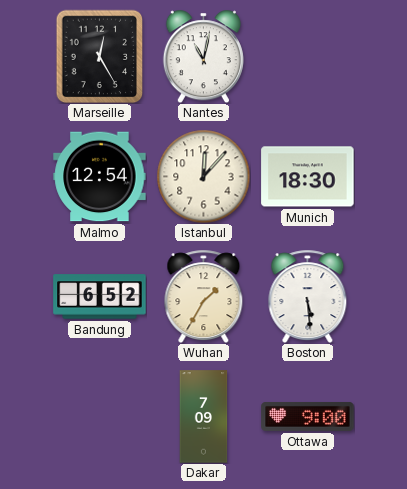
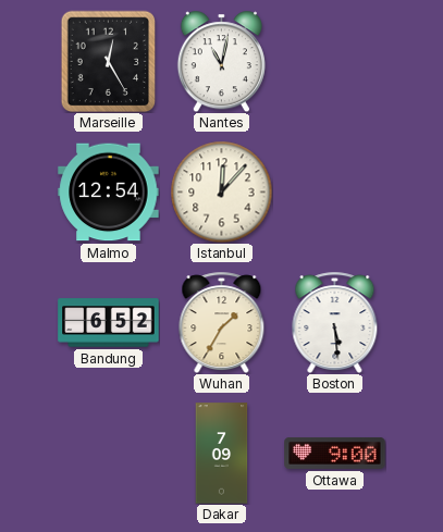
Munich: 18:30 -> none (308, 177)
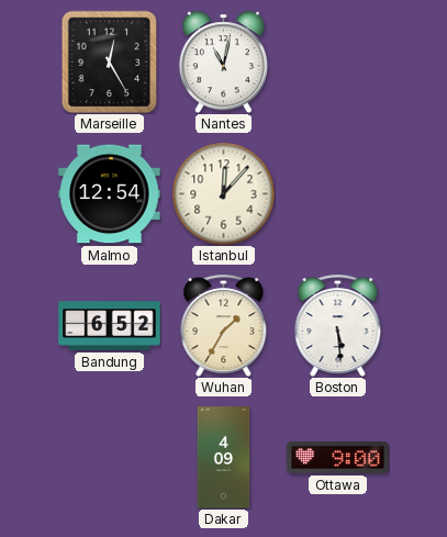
Dakar: 7:09 -> 4:09 (224, 458)
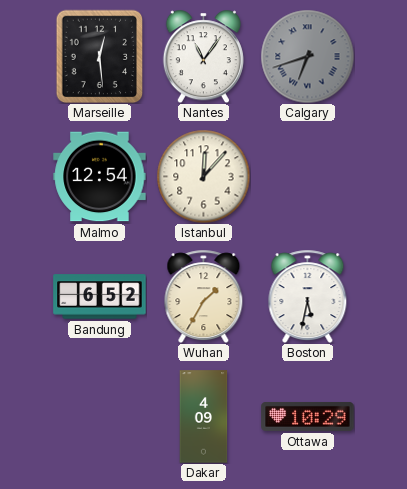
Marseille: 12:25 -> 12:29 (100, 56)
Nantes: 11:02 -> 11:06 (203, 56)
Calgary: none -> 6:42 (307, 56)
Boston: 5:29 -> 5:32 (308, 296)
Ottawa: 9:00 -> 10:29 (308, 416)
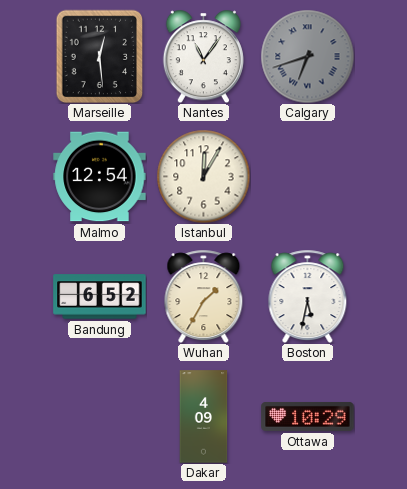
Istanbul: 12:07 -> 12:05 (203, 176)
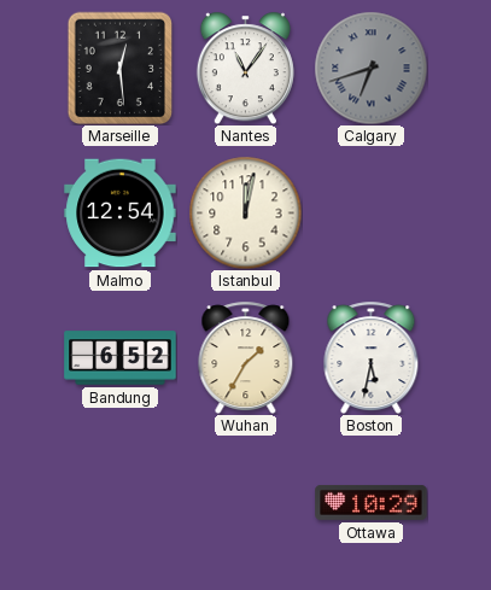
Istanbul: 12:05 -> 12:02 (245, 212)
Dakar: 4:09 -> none (204, 417)
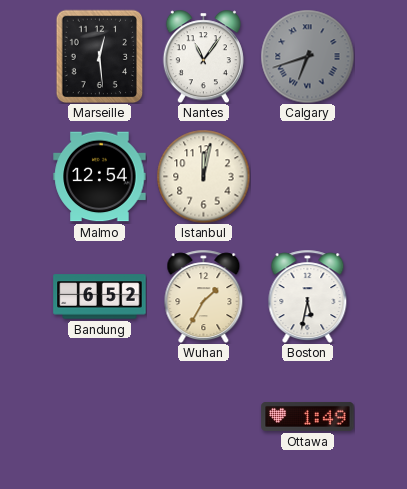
Ottawa: 10:29 -> 1:49 (308, 416)
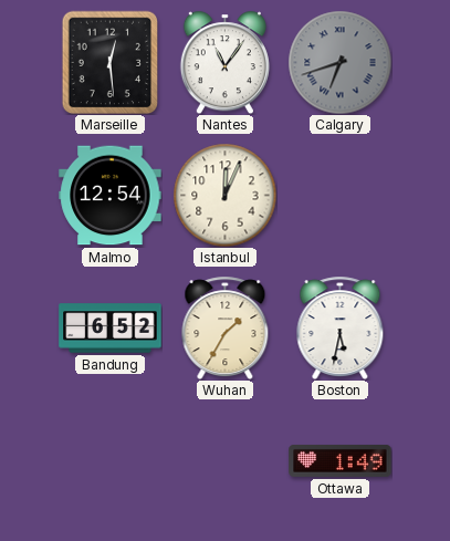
Istanbul: 12:02 -> 12:04 (224, 195)
